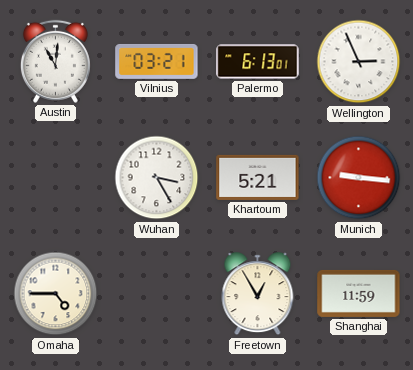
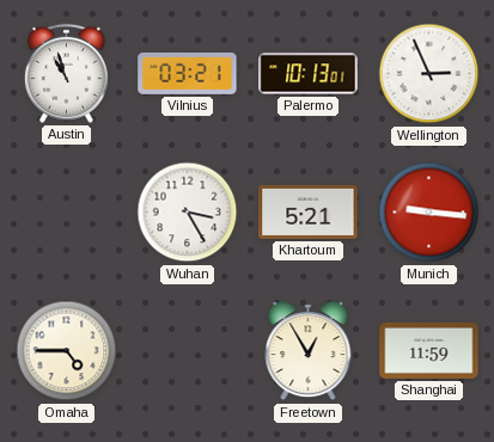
Austin: 11:01 -> 10:57 (66, 73)
Palermo: 6:13 -> 10:13 (309, 74)
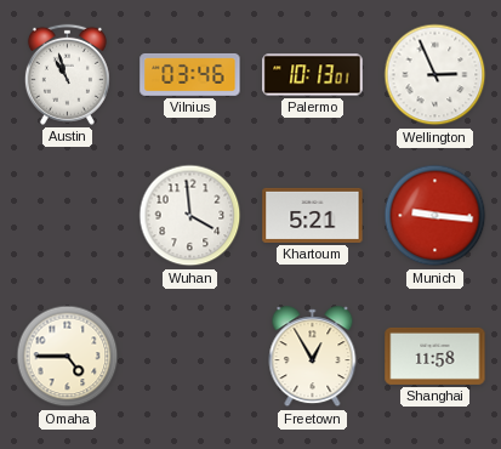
Vilnius: 03:21 -> 03:46 (190, 74)
Wuhan: 3:25 -> 3:59 (190, 216)
Shanghai: 11:59 -> 11:58 (435, 356)
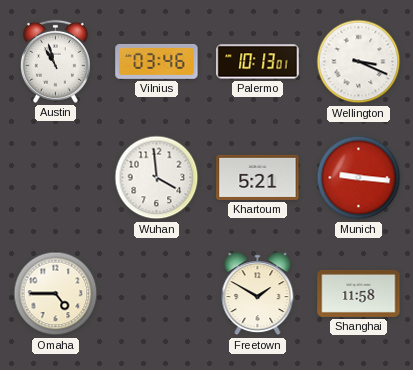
Wellington: 2:56 -> 3:19 (359, 62)
Freetown: 12:55 -> 1:50 (258, 294)
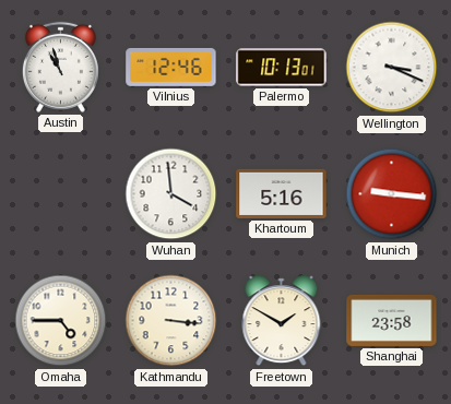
Vilnius: 03:46 -> 12:46 (171, 67)
Khartoum: 5:21 -> 5:16 (282, 193)
Kathmandu: none -> 3:16 (171, 321)
Shanghai: 11:58 -> 23:58 (392, 320)
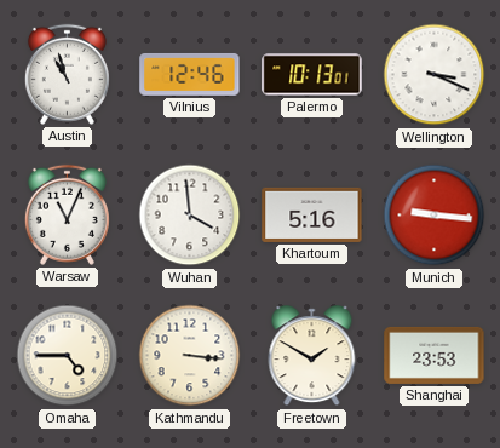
Warsaw: none -> 11:04 (67, 214)
Shanghai: 23:58 -> 23:53 (435, 355)
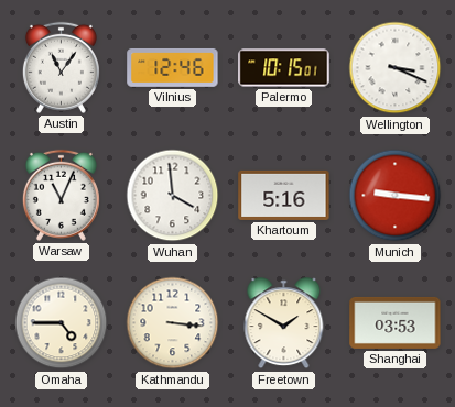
Austin: 10:57 -> 11:06 (61, 67)
Palermo: 10:13 -> 10:15 (284, 68)
Shanghai: 23:53 -> 03:53 (396, 322)
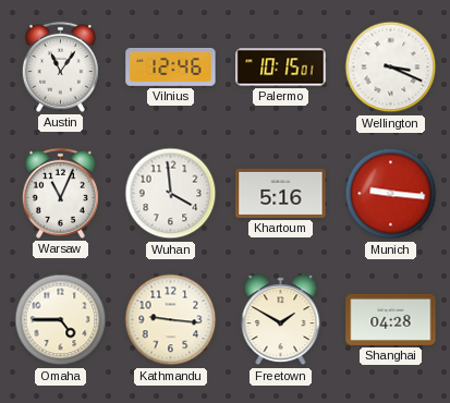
Kathmandu: 3:16 -> 9:16 (171, 320)
Shanghai: 03:53 -> 04:28 (391, 319)
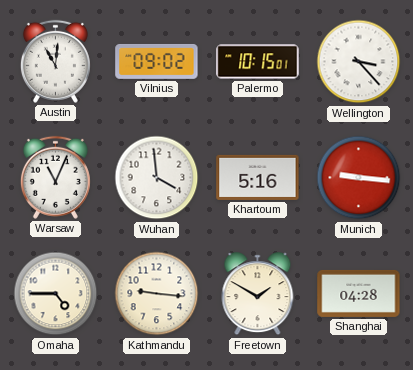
Austin: 11:06 -> 11:01 (55, 61)
Vilnius: 12:46 -> 09:02 (157, 61)
Wellington: 3:19 -> 3:23 (359, 62)
